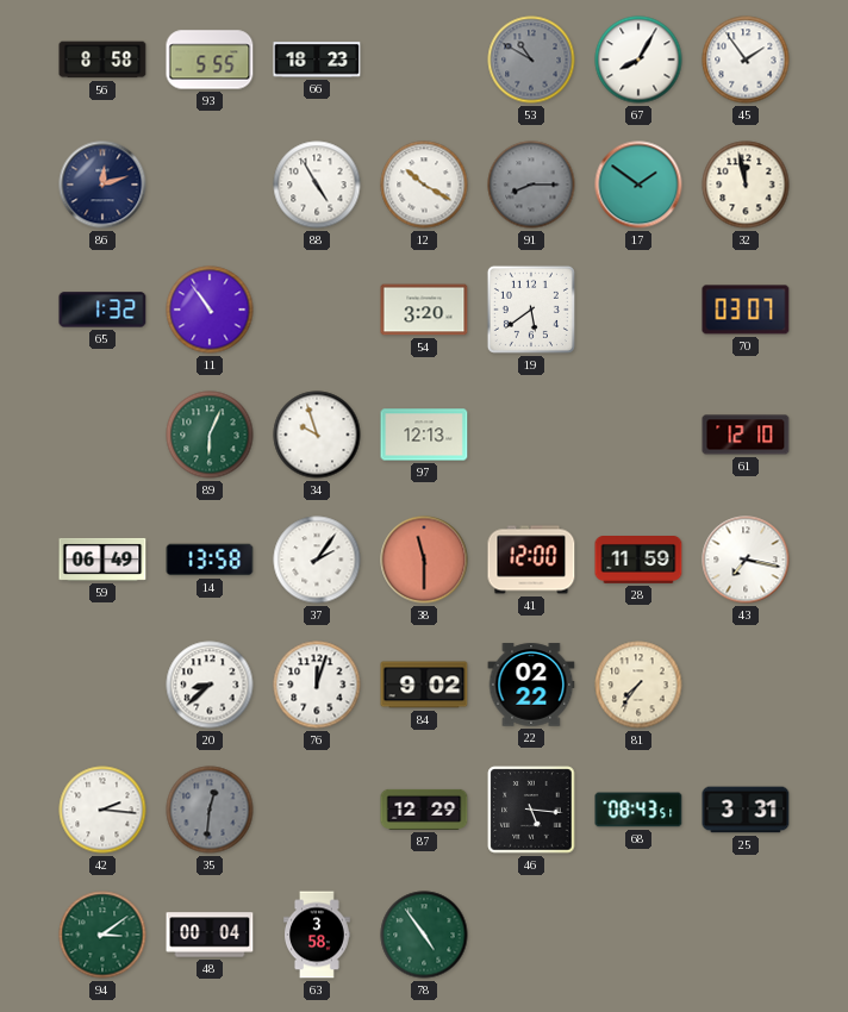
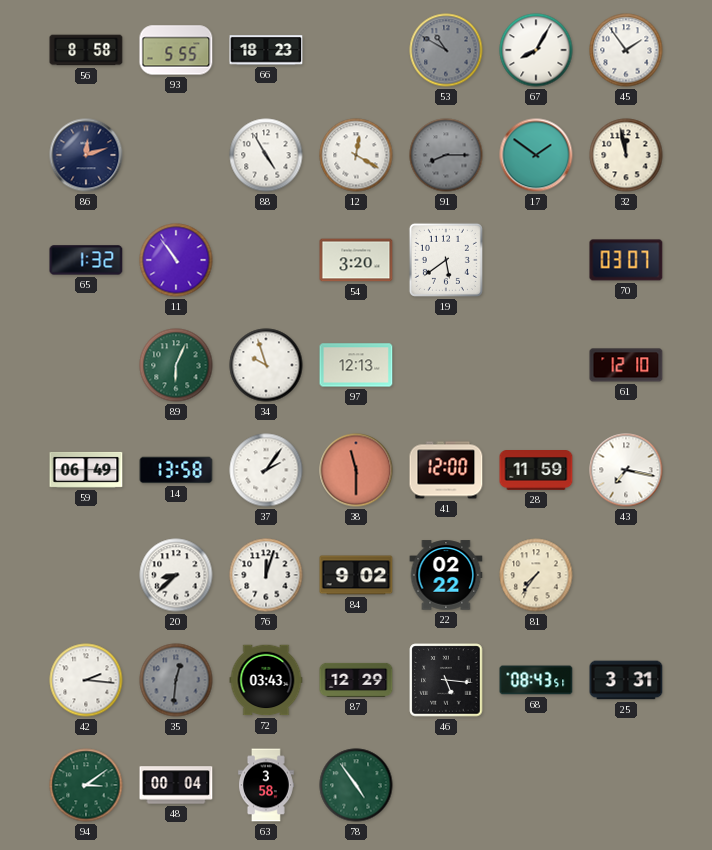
12: 10:20 -> 12:20 (356, 155)
72: none -> 03:43 (266, 680)
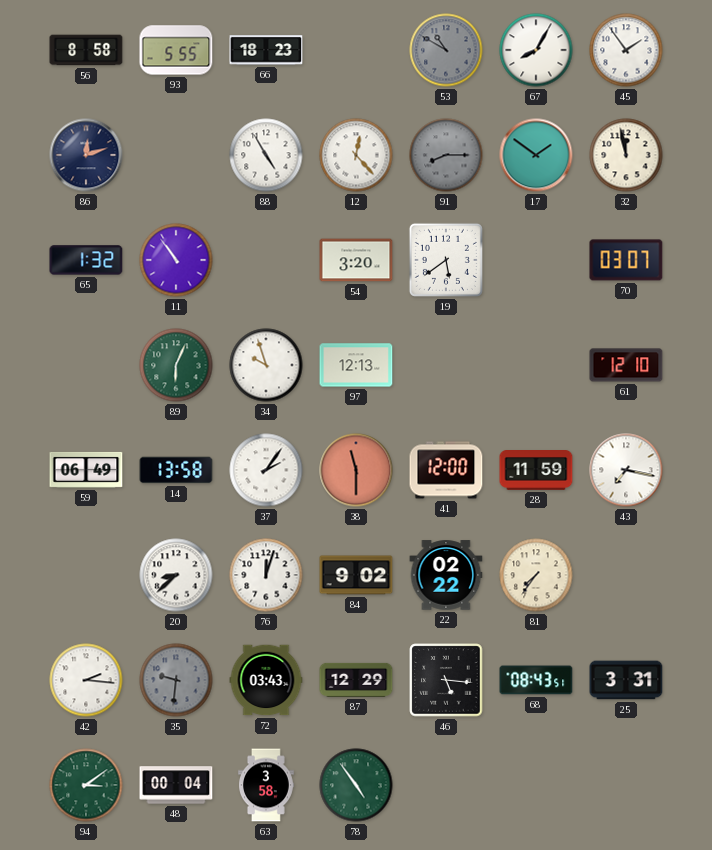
12: 12:20 -> 12:23 (356, 155)
35: 12:31 -> 9:31 (176, 680)
